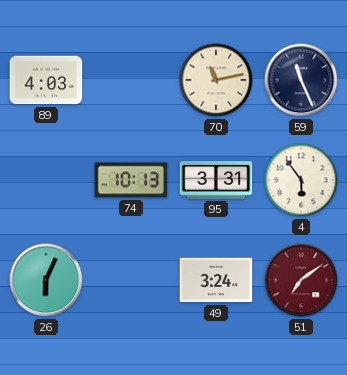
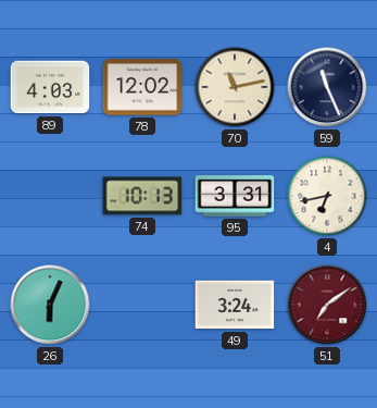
78: none -> 12:02 (142, 87)
4: 5:54 -> 6:43 (327, 196)
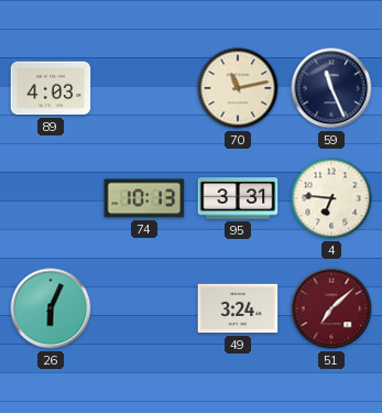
78: 12:02 -> none (142, 87)
4: 6:43 -> 6:46 (331, 198)
51: 7:09 -> 7:08 (331, 308)
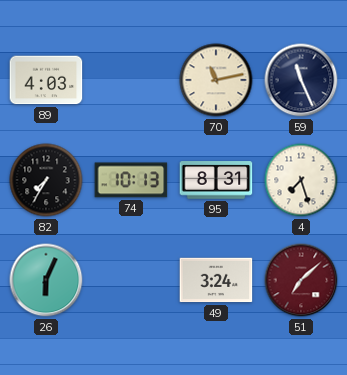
82: none -> 7:35 (46, 180)
95: 3:31 -> 8:31 (216, 180)
4: 6:46 -> 7:27 (301, 180)
